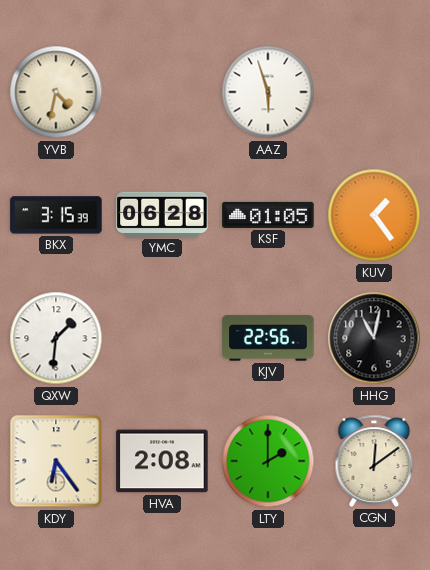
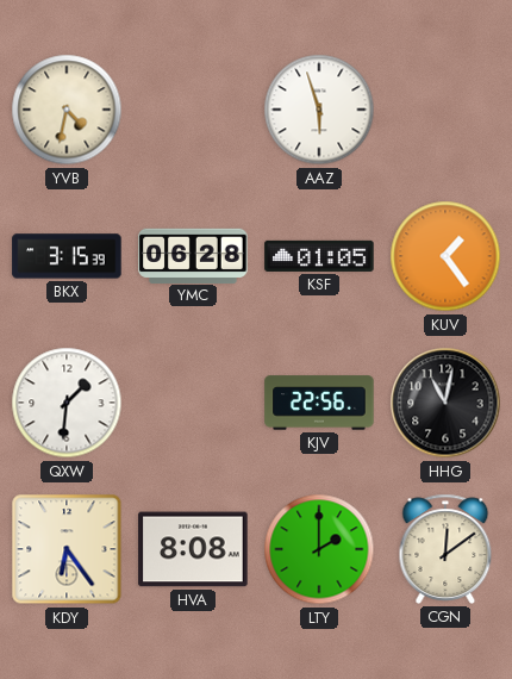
HVA: 2:08 -> 8:08 (193, 549)
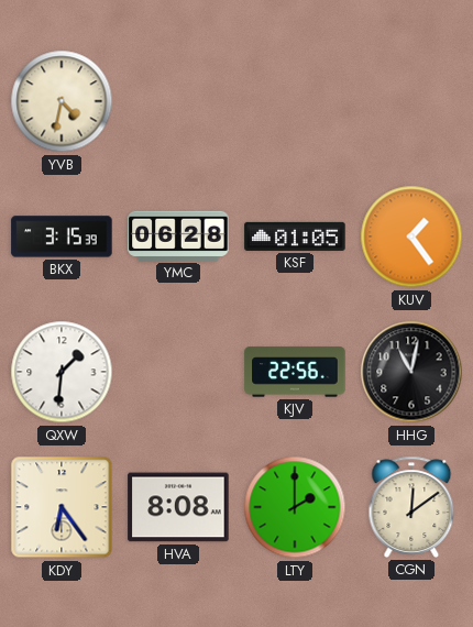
AAZ: 5:57 -> none (319, 110)
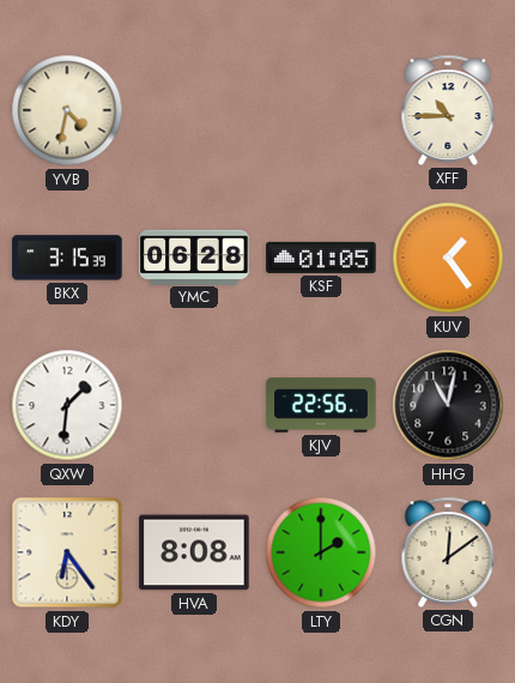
XFF: none -> 10:45 (448, 110)
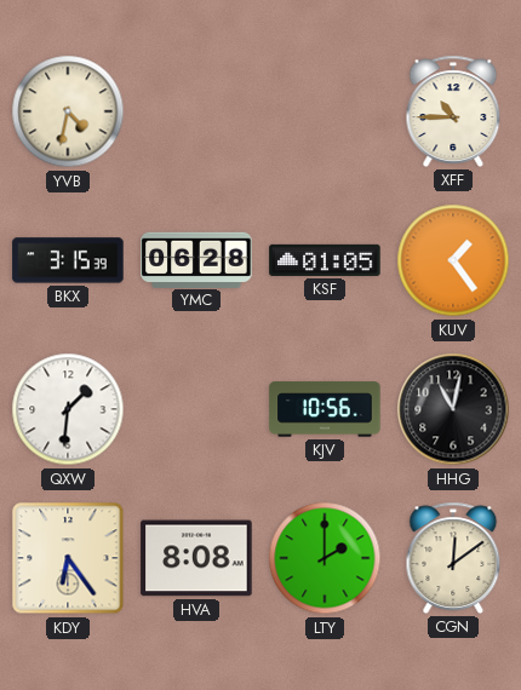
KJV: 22:56 -> 10:56 (325, 409)
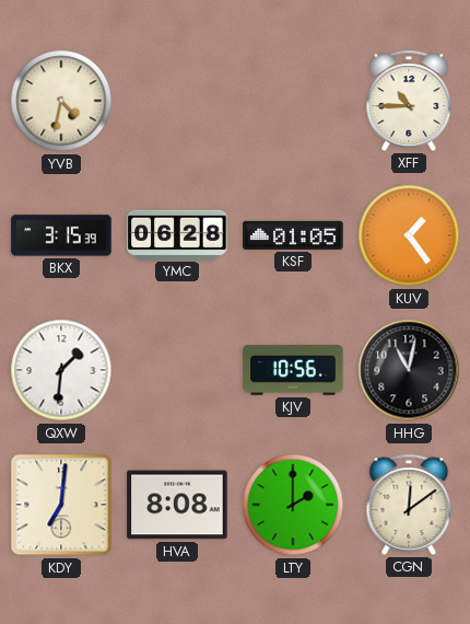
KDY: 6:24 -> 7:01 (61, 505)
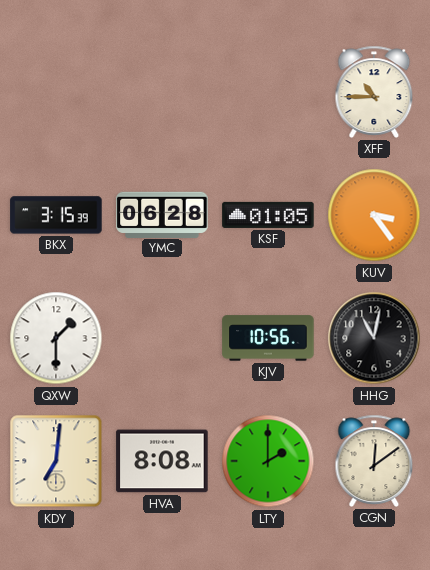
YVB: 4:32 -> none (61, 101)
KUV: 1:24 -> 3:24 (374, 215)
QXW: 1:31 -> 1:30 (56, 338)
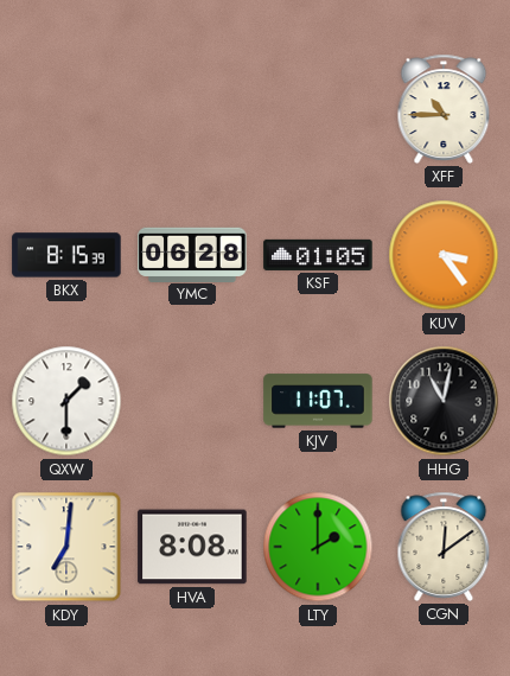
BKX: 3:15 -> 8:15 (66, 255)
KJV: 10:56 -> 11:07 (318, 401)
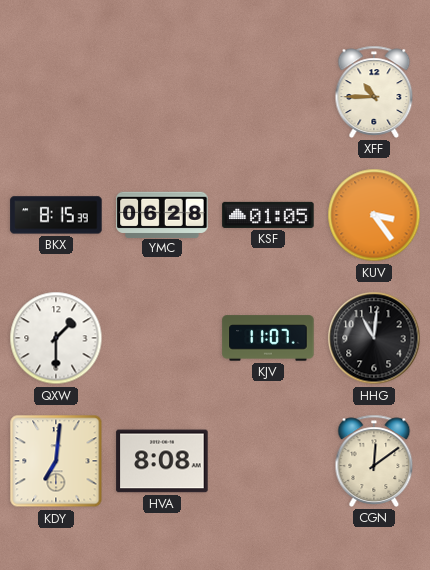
HHG: 11:02 -> 11:01 (374, 338)
LTY: 2:00 -> none (318, 547)
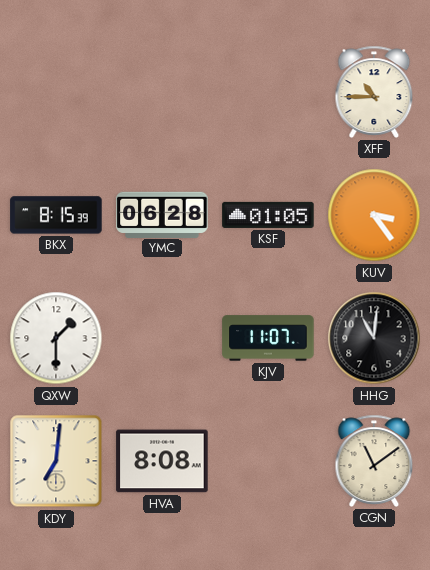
CGN: 12:09 -> 11:09 (374, 461)
